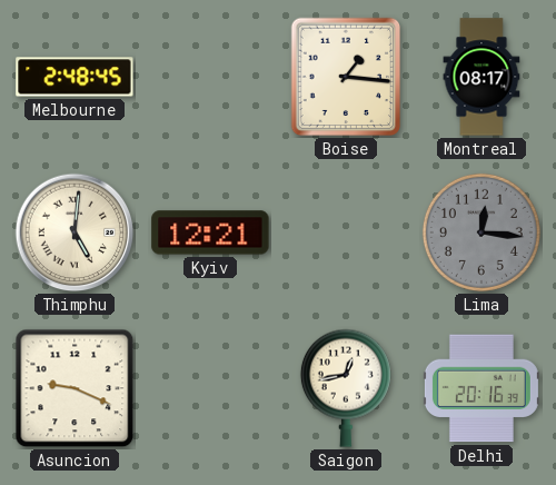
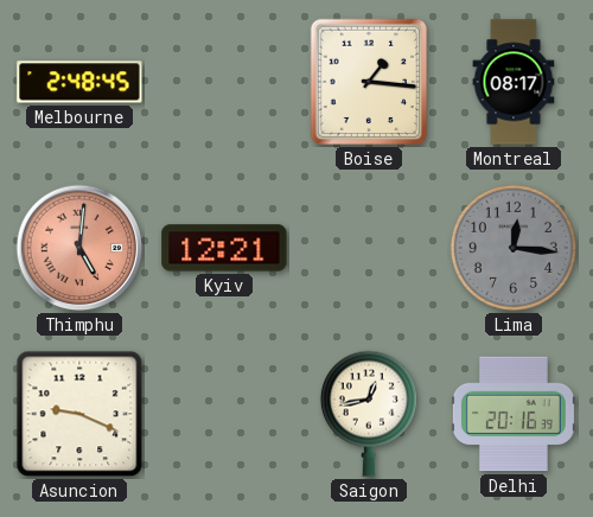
Thimphu dial: cream -> salmon (79, 248)
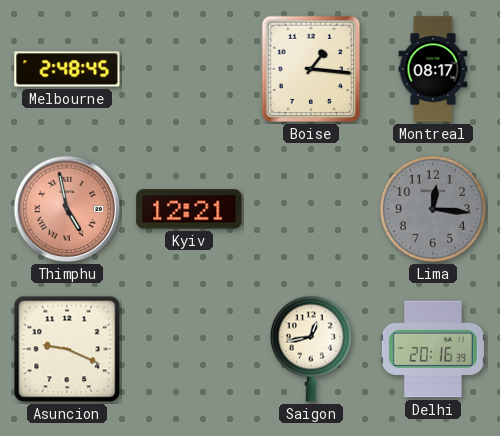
Thimphu: 5:01 -> 4:58 (67, 209)
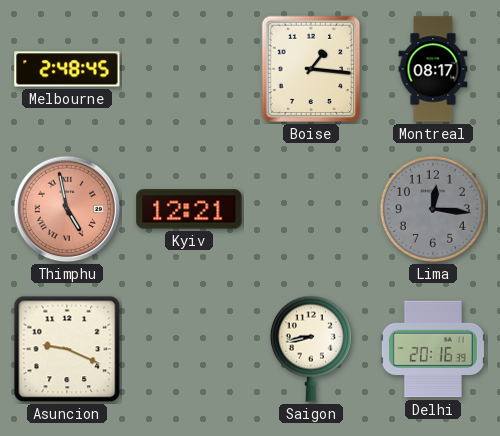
Saigon: 12:43 -> 8:43 (311, 349)
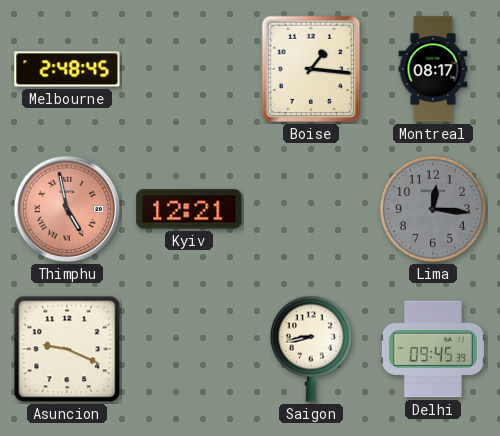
Delhi: 20:16 -> 09:45 (433, 349)
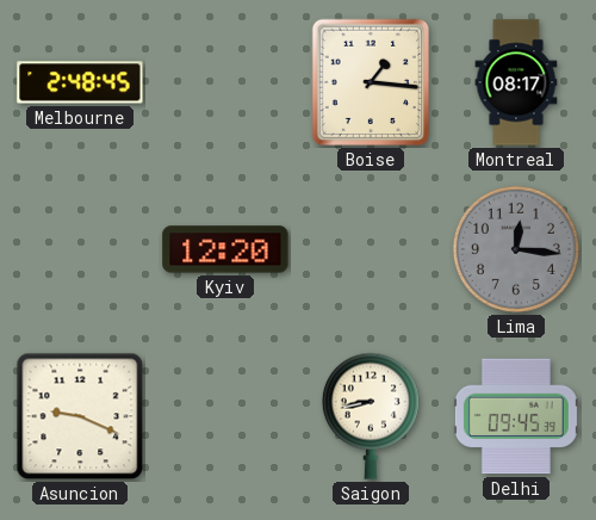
Thimphu: 4:58 -> none (67, 209)
Kyiv: 12:21 -> 12:20 (225, 249)
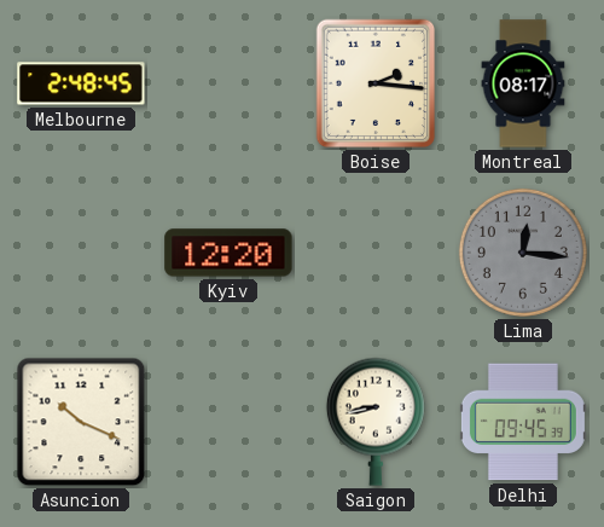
Boise: 1:16 -> 2:16 (376, 83)
Asuncion: 9:19 -> 10:19 (81, 422)
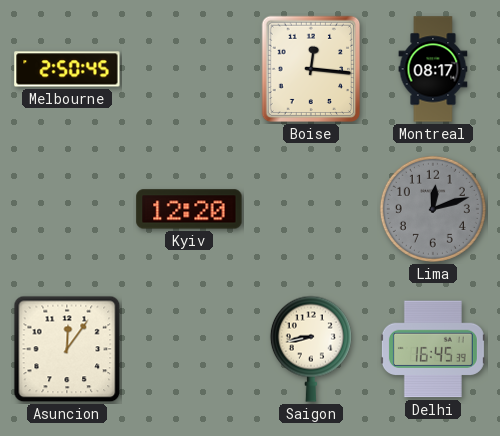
Melbourne: 2:48 -> 2:50 (67, 69)
Boise: 2:16 -> 12:16 (311, 69)
Lima: 12:16 -> 12:12 (433, 209)
Asuncion: 10:19 -> 12:06 (67, 349)
Delhi: 09:45 -> 16:45 (433, 349)
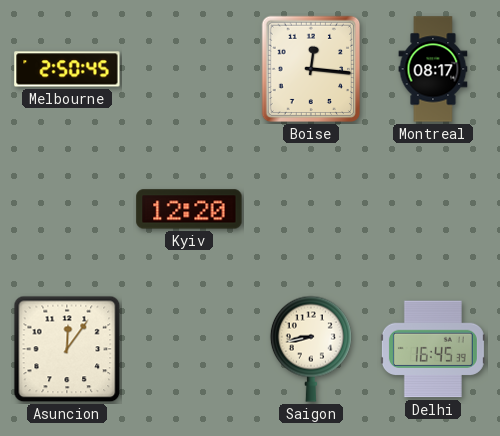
Lima: 12:12 -> none (433, 209)
